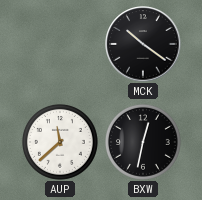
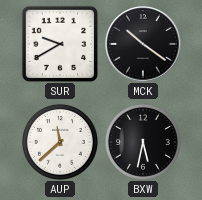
SUR: none -> 9:40 (59, 43)
BXW: 12:32 -> 5:32 (143, 142)
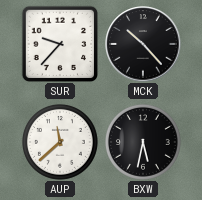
SUR: 9:40 -> 9:37 (59, 43)
MCK: 10:21 -> 10:23 (143, 44)
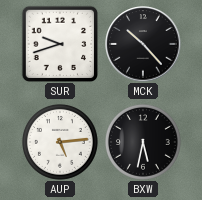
SUR: 9:37 -> 9:42 (59, 43)
AUP: 11:38 -> 5:14 (60, 142)
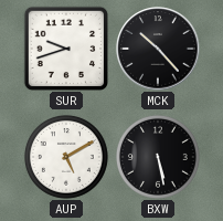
AUP: 5:14 -> 5:10 (66, 157)
BXW: 5:32 -> 5:28 (158, 157)
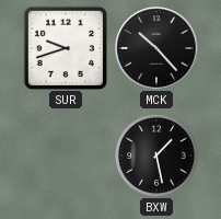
AUP: 5:10 -> none (66, 157)
BXW: 5:28 -> 1:28 (156, 155)
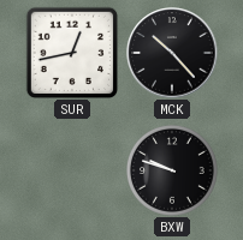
SUR: 9:42 -> 12:43 (71, 52)
BXW: 1:28 -> 9:48 (172, 170)
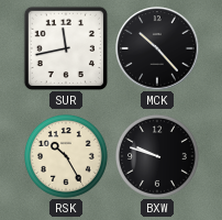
SUR: 12:43 -> 11:43 (65, 47)
RSK: none -> 10:25 (66, 156)
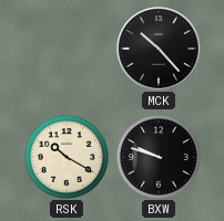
SUR: 11:43 -> none (65, 47)
RSK: 10:25 -> 10:20 (67, 157)
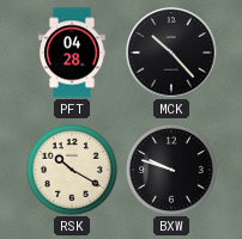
PFT: none -> 04:28 (72, 53)
